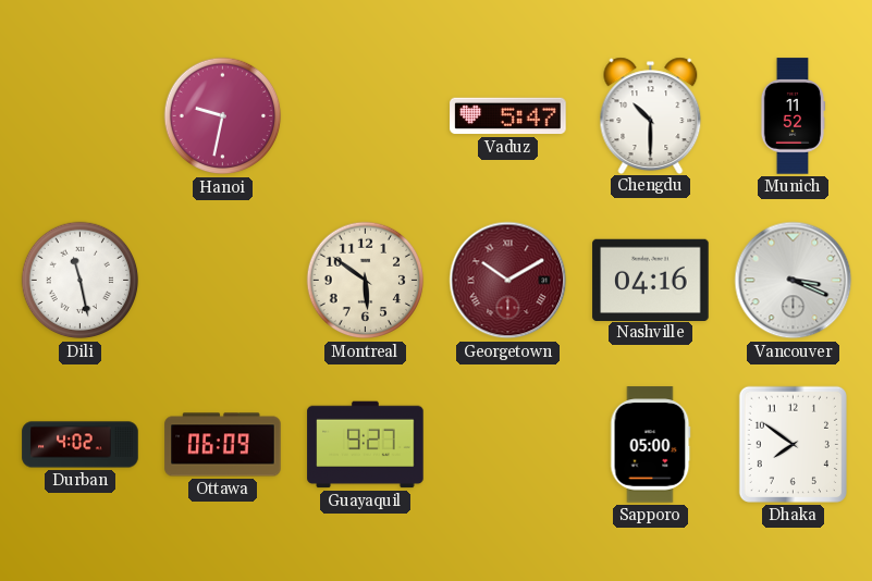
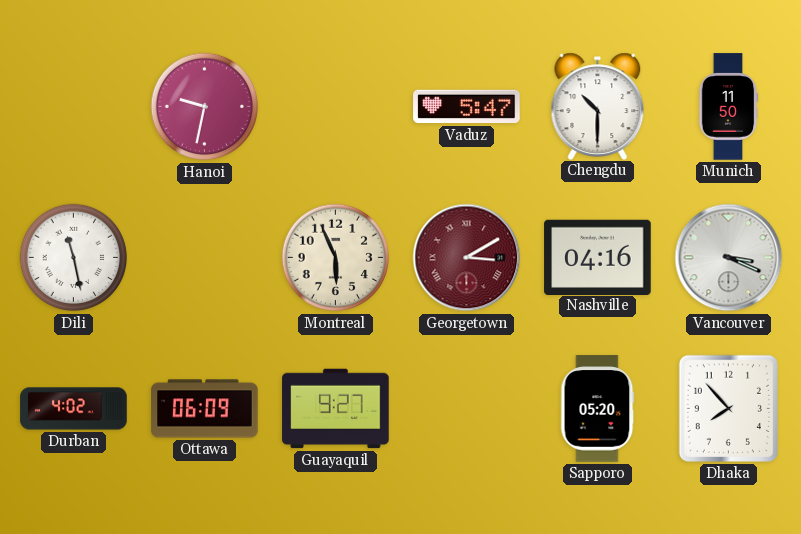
Munich: 11:52 -> 11:50 (728, 107)
Montreal: 5:51 -> 5:56 (336, 258)
Georgetown: 10:10 -> 3:10 (467, 258)
Sapporo: 05:00 -> 05:20 (598, 409)
Dhaka: 7:51 -> 7:53 (728, 408)
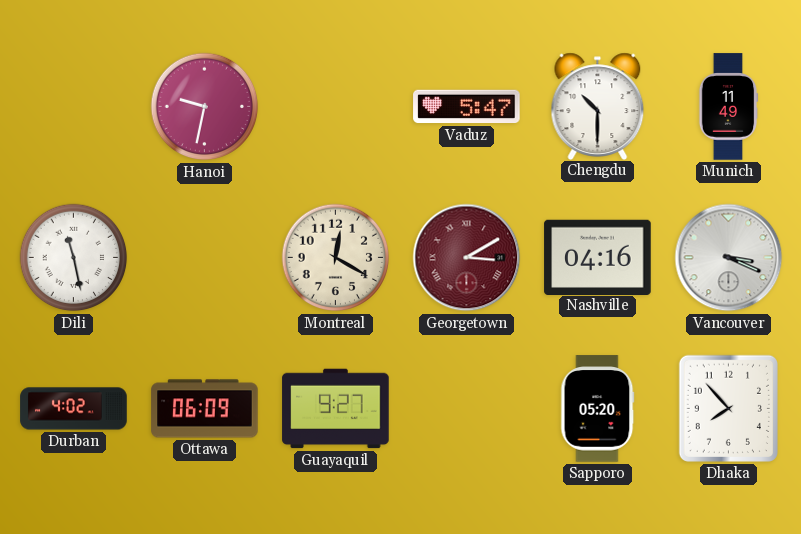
Munich: 11:50 -> 11:49 (728, 107)
Montreal: 5:56 -> 12:20 (336, 258)
